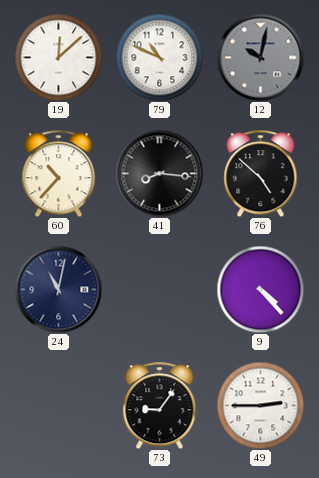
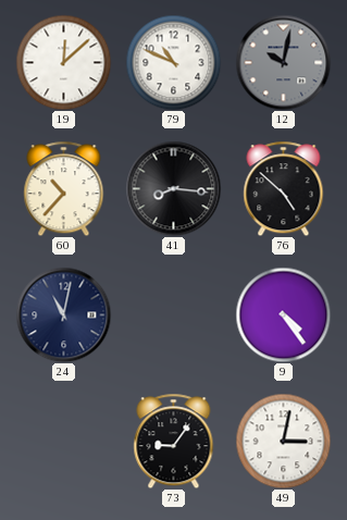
9: 4:23 -> 4:24 (283, 314)
49: 2:45 -> 3:02 (283, 441)
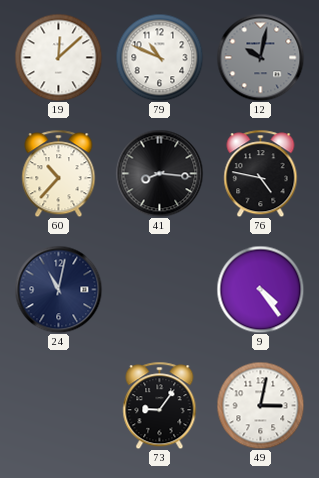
76: 4:52 -> 4:47 (261, 173)
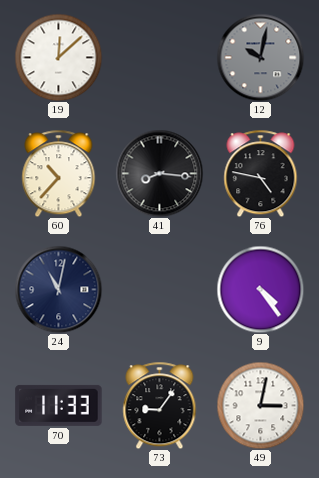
79: 10:49 -> none (159, 57)
70: none -> 11:33 (59, 405)
